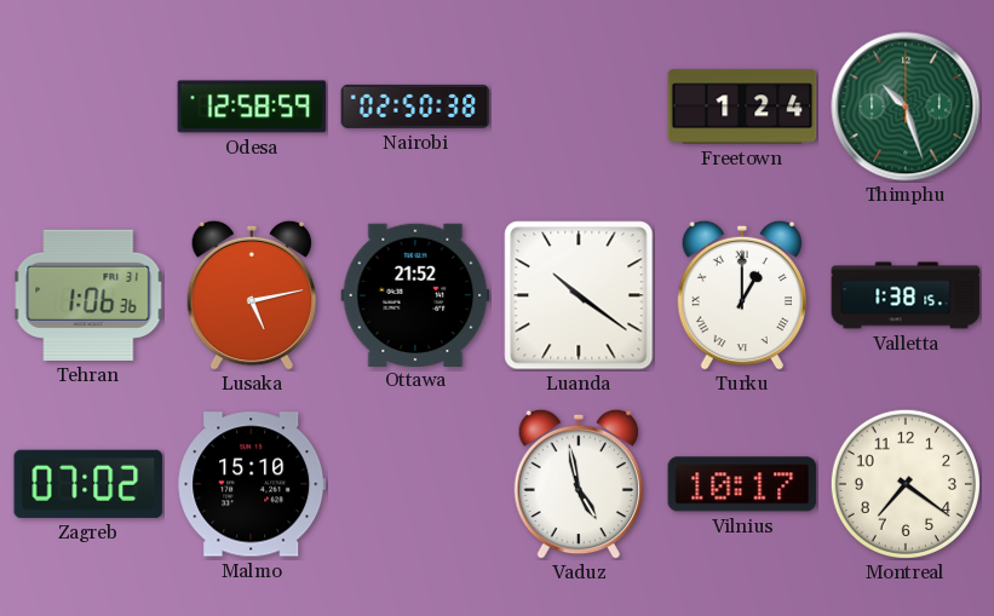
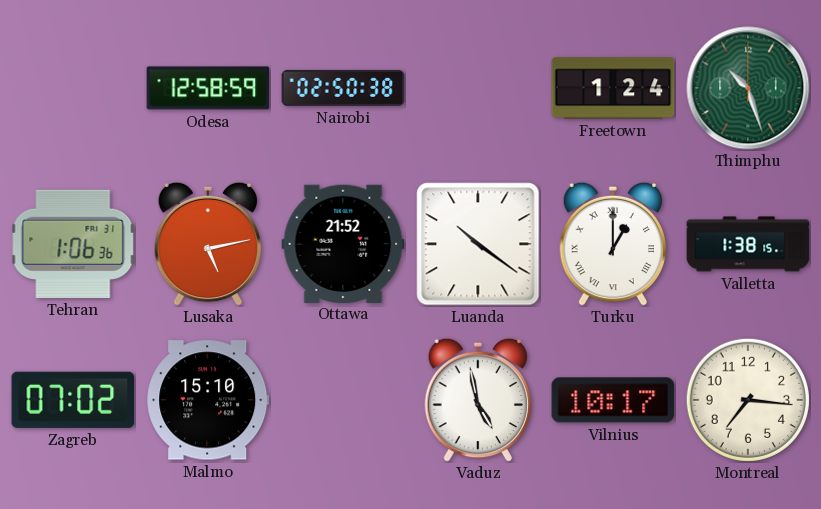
Montreal: 7:21 -> 7:16 (748, 400)
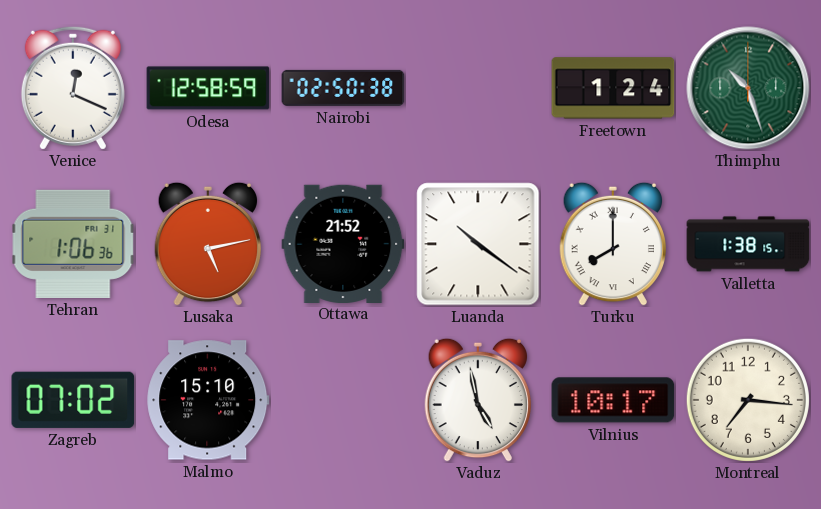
Venice: none -> 12:19 (73, 88)
Turku: 1:00 -> 8:00 (612, 244)
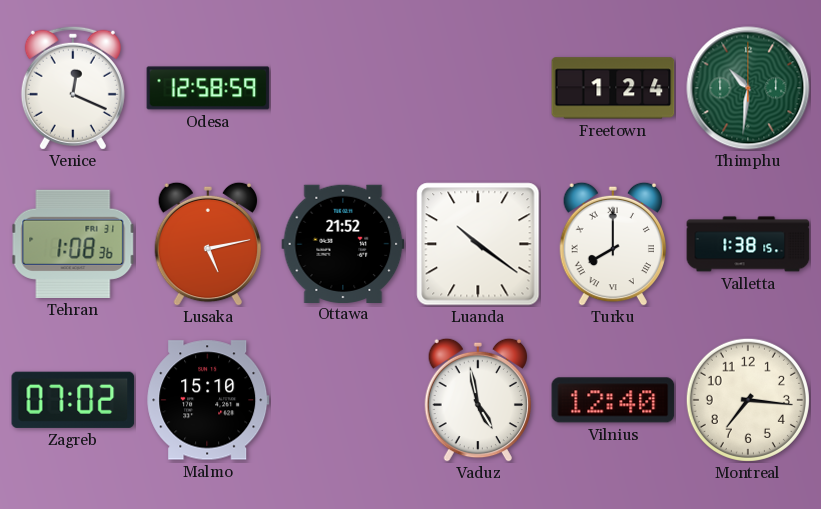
Nairobi: 02:50 -> none (343, 88)
Thimphu: 10:27 -> 10:31 (748, 88)
Tehran: 1:06 -> 1:08 (73, 244)
Vilnius: 10:17 -> 12:40 (613, 400)
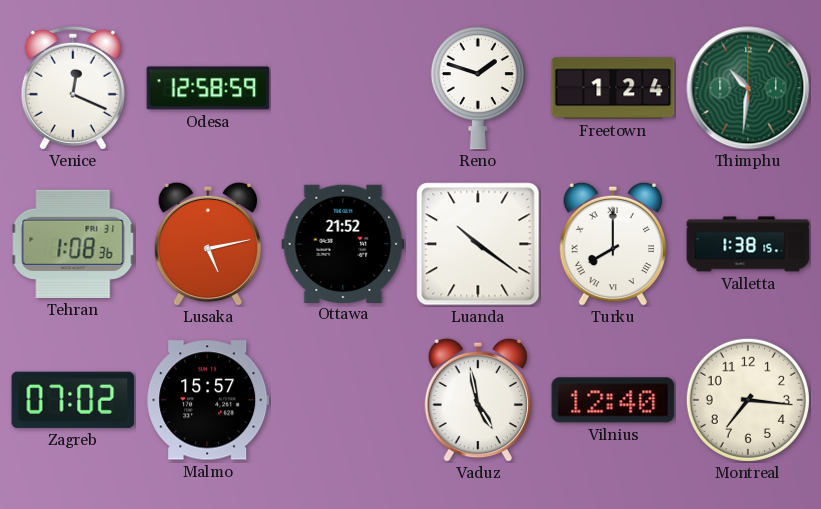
Reno: none -> 1:48 (478, 88)
Malmo: 15:10 -> 15:57 (208, 400)
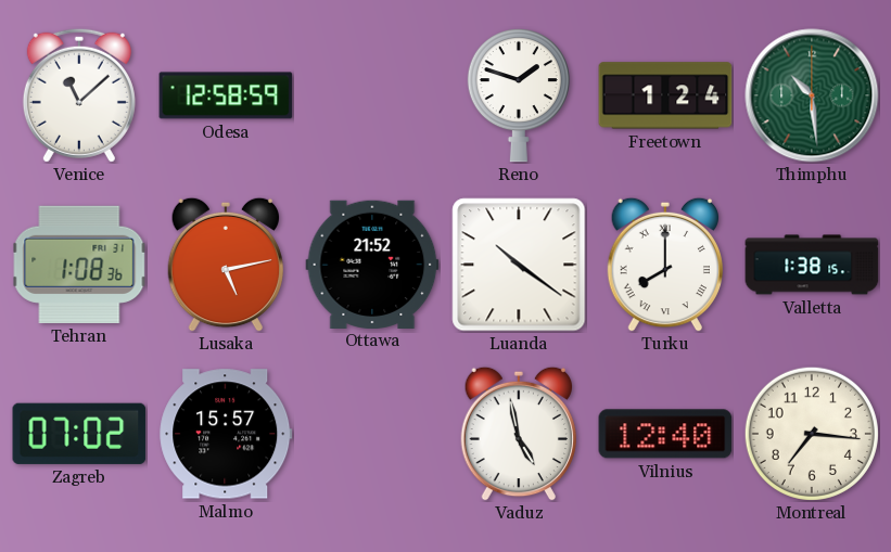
Venice: 12:19 -> 11:08 (79, 95)
Thimphu: 10:31 -> 10:29 (812, 95)
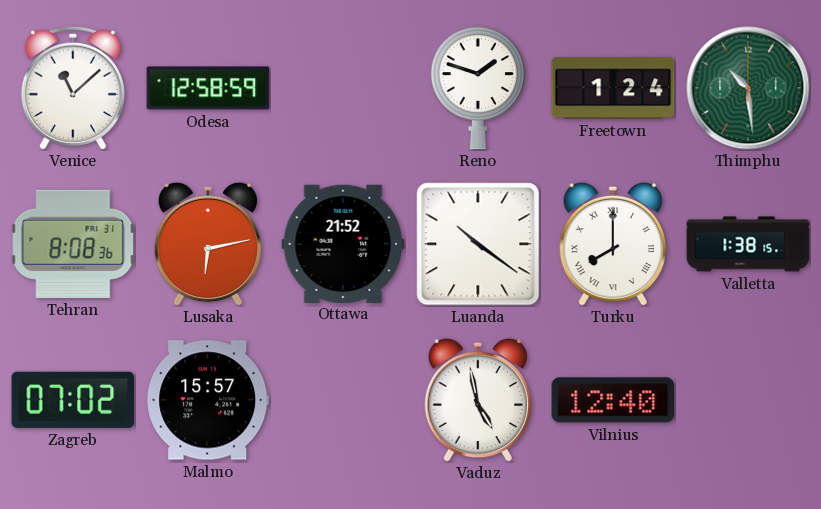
Tehran: 1:08 -> 8:08 (73, 244)
Lusaka: 5:13 -> 6:13 (207, 244)
Montreal: 7:16 -> none (812, 434)
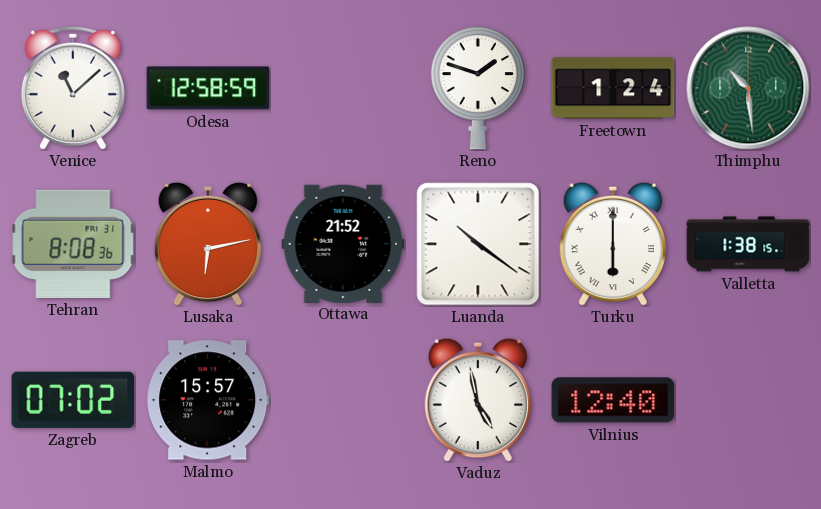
Turku: 8:00 -> 6:00 (612, 244)
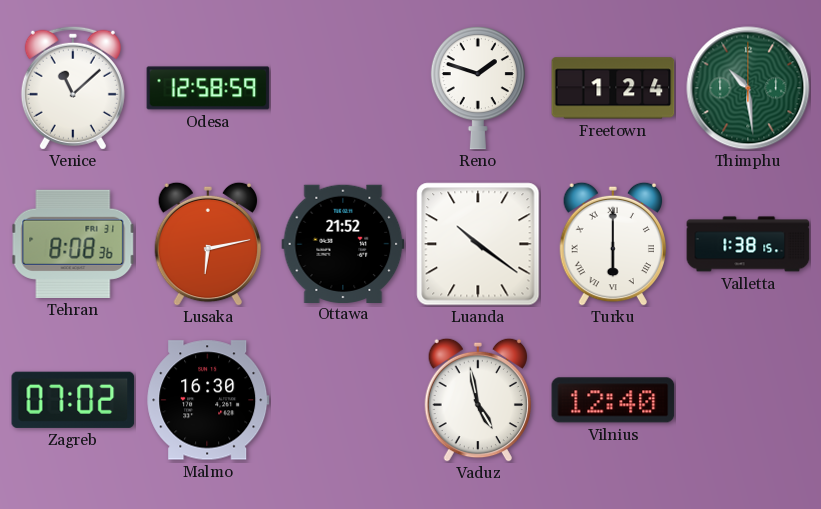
Malmo: 15:57 -> 16:30 (208, 400)
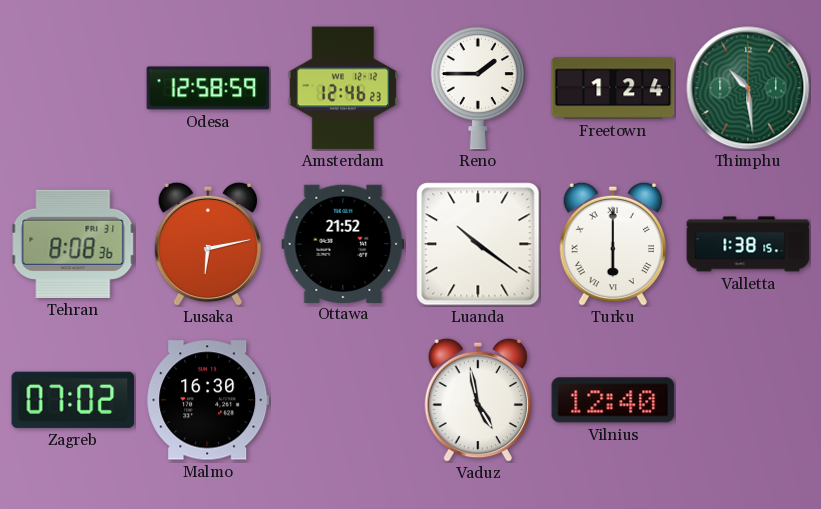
Venice: 11:08 -> none (73, 88)
Amsterdam: none -> 12:46 (343, 88)
Reno: 1:48 -> 1:45 (478, 88)
